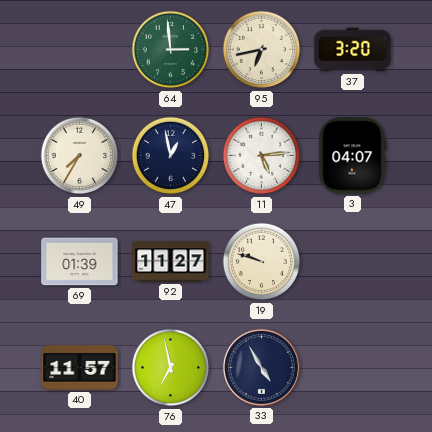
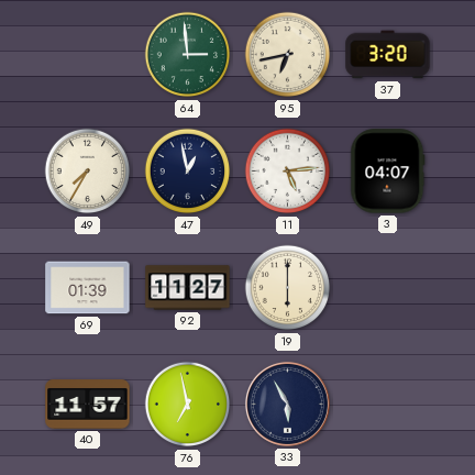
19: 9:48 -> 6:00 (288, 288)
33: 4:55 -> 5:55 (287, 404)
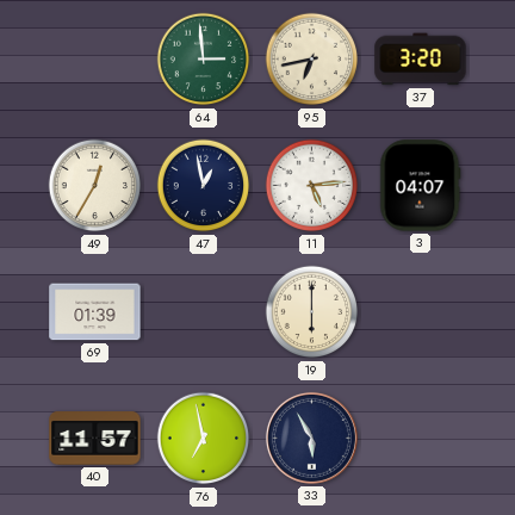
49: 7:35 -> 12:35 (95, 186)
92: 11:27 -> none (188, 288)
